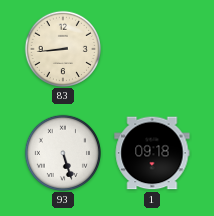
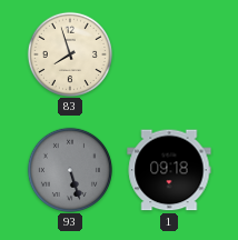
83: 8:44 -> 7:57 (69, 53)
93 dial: white -> grey (69, 169)
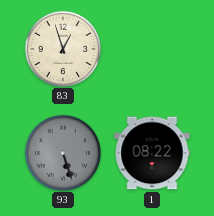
83: 7:57 -> 12:57 (62, 48)
1: 09:18 -> 08:22 (152, 153)
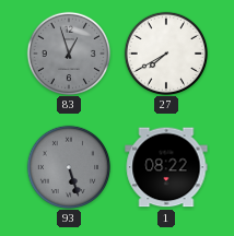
83 dial: cream -> grey (68, 52)
27: none -> 7:40 (165, 52)
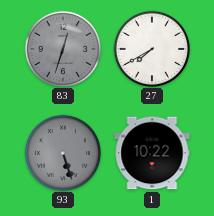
83: 12:57 -> 12:33 (62, 48)
1: 08:22 -> 10:22 (152, 153)
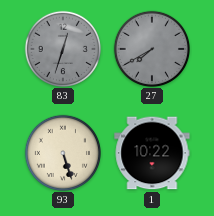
27 dial: white -> grey (151, 48)
93 dial: grey -> cream (62, 152)
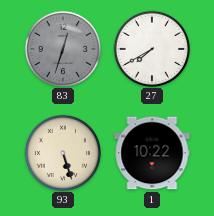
27 dial: grey -> white (151, 48)
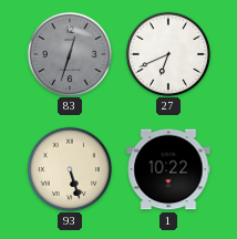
27: 7:40 -> 6:41 (167, 53)
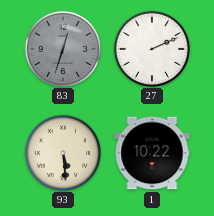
27: 6:41 -> 2:11 (151, 48)
93: 5:27 -> 5:29 (62, 152)
